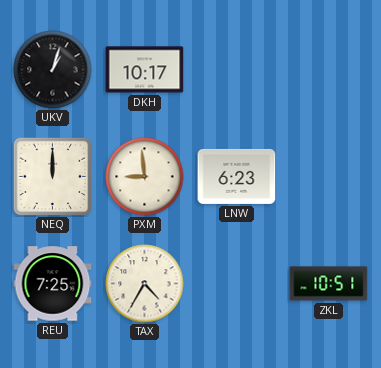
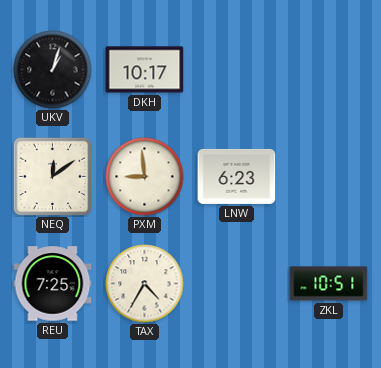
NEQ: 12:00 -> 12:09 (52, 176)
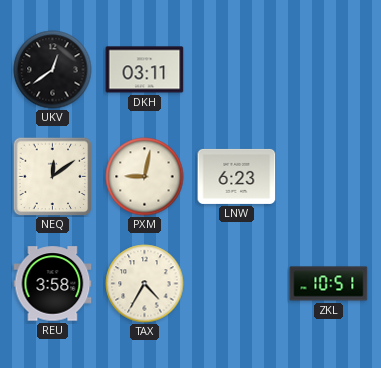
UKV: 1:03 -> 12:39 (53, 70)
DKH: 10:17 -> 03:11 (145, 70)
PXM: 8:59 -> 9:02 (145, 177)
REU: 7:25 -> 3:58 (53, 284)
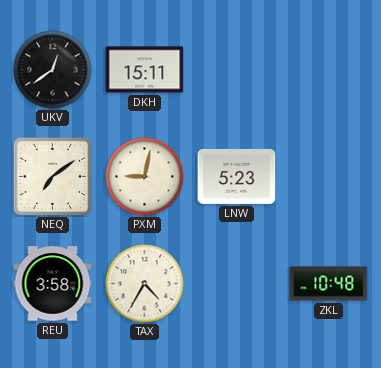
DKH: 03:11 -> 15:11 (145, 70)
NEQ: 12:09 -> 7:09 (52, 176)
LNW: 6:23 -> 5:23 (237, 176)
ZKL: 10:51 -> 10:48 (329, 284)
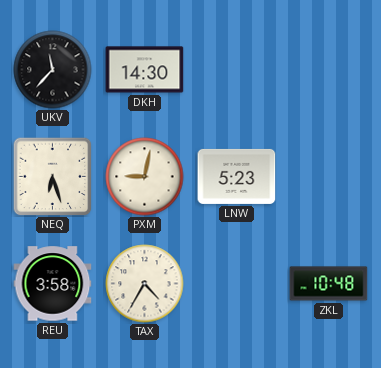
UKV: 12:39 -> 11:37 (53, 70)
DKH: 15:11 -> 14:30 (145, 70)
NEQ: 7:09 -> 6:27 (52, 176)
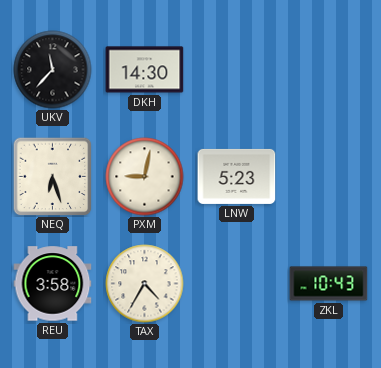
ZKL: 10:48 -> 10:43 (329, 284)
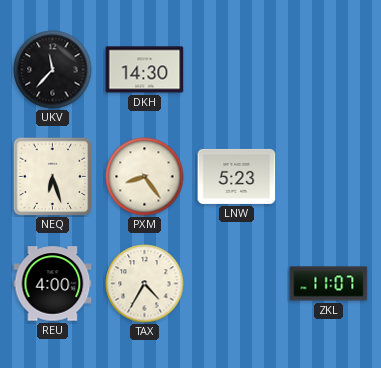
PXM: 9:02 -> 8:24 (145, 177)
REU: 3:58 -> 4:00 (53, 284)
ZKL: 10:43 -> 11:07 (329, 284)
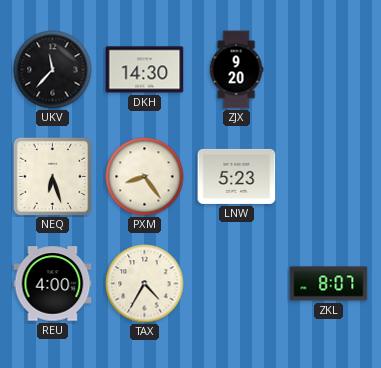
ZJX: none -> 9:20 (236, 70)
ZKL: 11:07 -> 8:07 (329, 284)
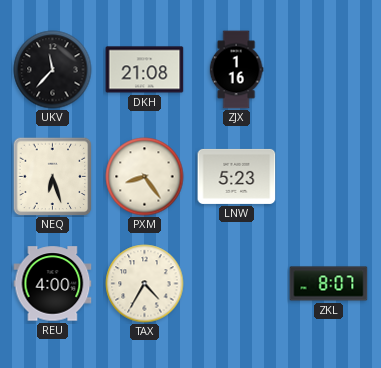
DKH: 14:30 -> 21:08 (145, 70)
ZJX: 9:20 -> 1:16 (236, 70)
